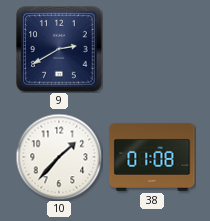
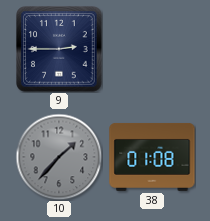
9: 2:40 -> 2:45 (59, 49)
10 dial: white -> grey (59, 157)
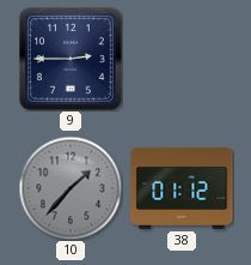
38: 01:08 -> 01:12 (182, 188)
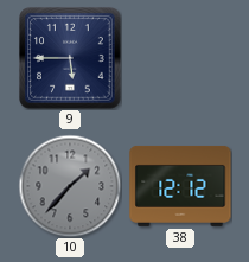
9: 2:45 -> 5:45 (70, 58)
38: 01:12 -> 12:12 (180, 186)
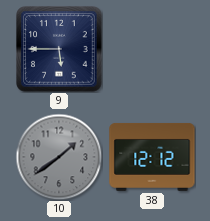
10: 1:37 -> 1:39 (59, 157)
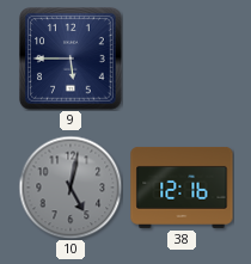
10: 1:39 -> 5:02 (71, 188)
38: 12:12 -> 12:16 (182, 188)
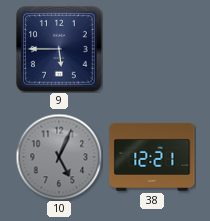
10: 5:02 -> 5:04 (59, 157)
38: 12:16 -> 12:21 (152, 157)
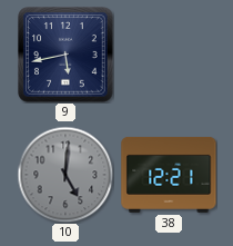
9: 5:45 -> 5:43 (65, 55)
10: 5:04 -> 5:01 (65, 175)
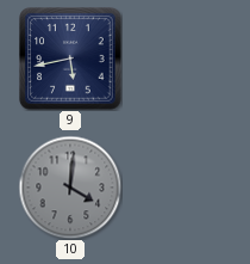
10: 5:01 -> 4:01 (70, 188)
38: 12:21 -> none (169, 175)
